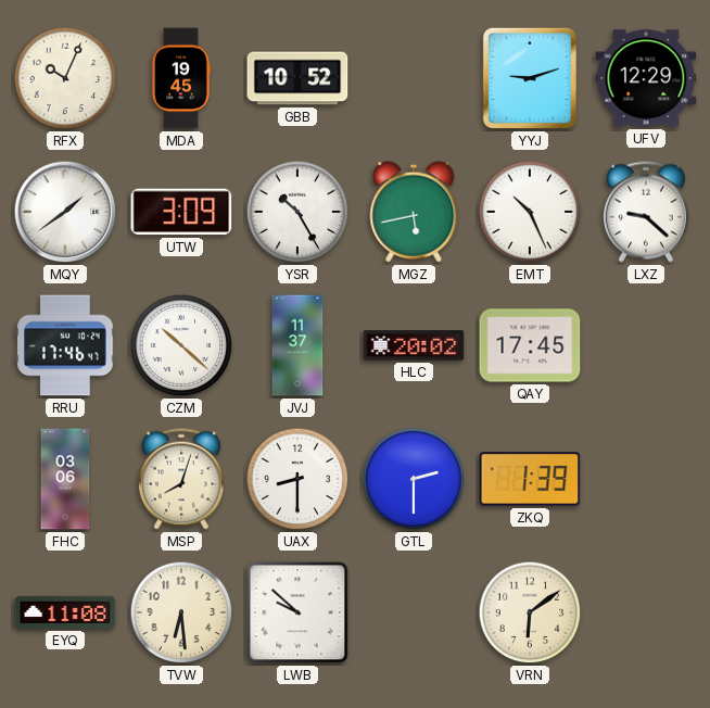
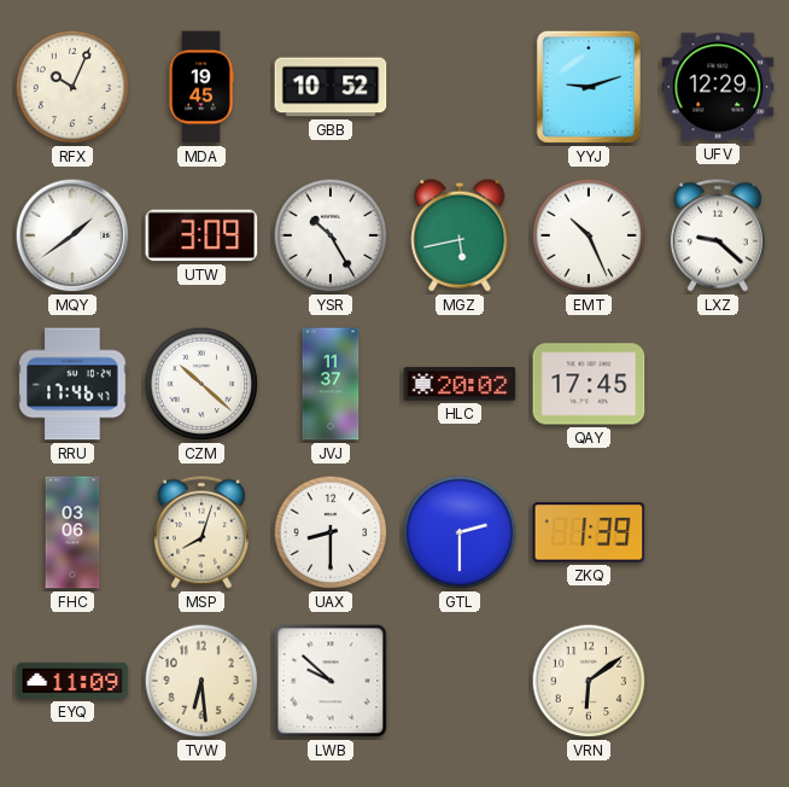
EYQ: 11:08 -> 11:09 (72, 681)
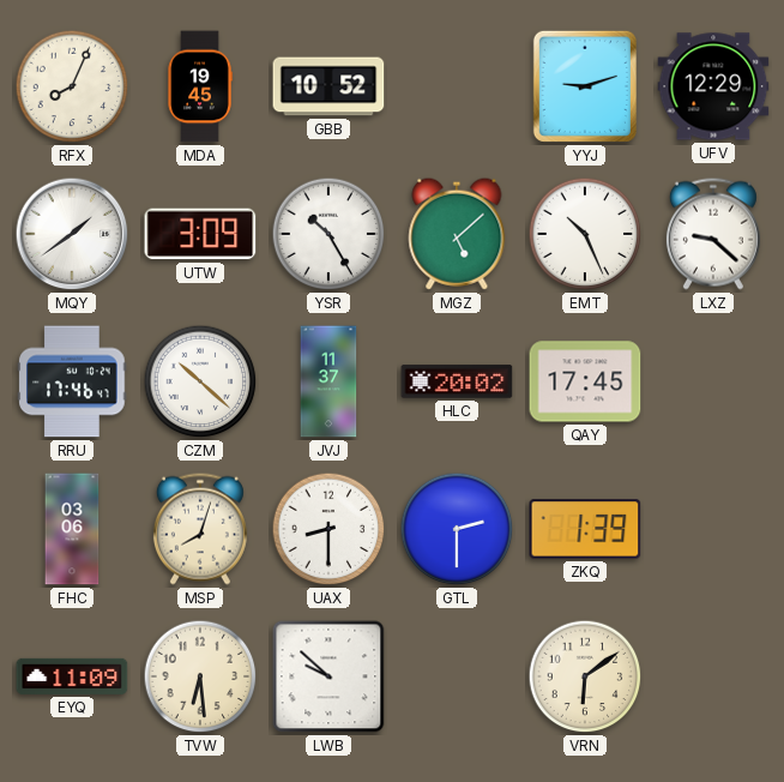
RFX: 10:04 -> 8:04 (72, 86)
MGZ: 5:43 -> 5:08 (457, 234)
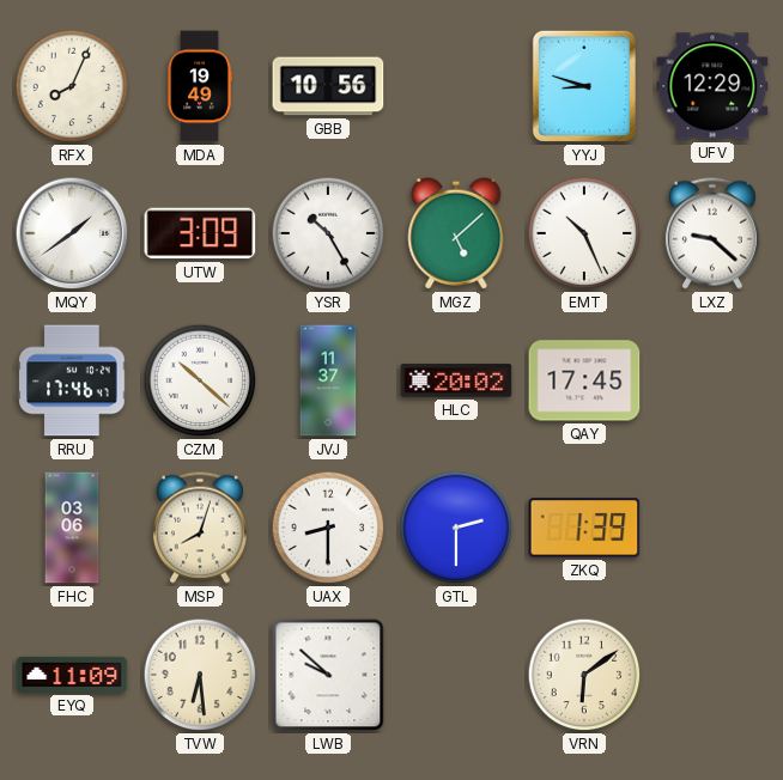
MDA: 19:45 -> 19:49 (200, 86)
GBB: 10:52 -> 10:56 (328, 86)
YYJ: 9:12 -> 8:48 (584, 86)
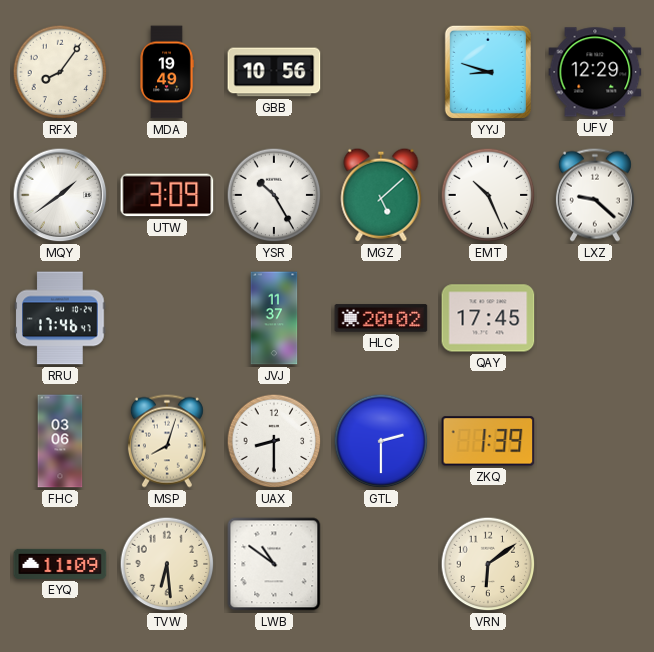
RFX: 8:04 -> 8:06 (60, 72)
CZM: 10:22 -> none (200, 380)
LWB: 9:52 -> 10:51 (274, 564)
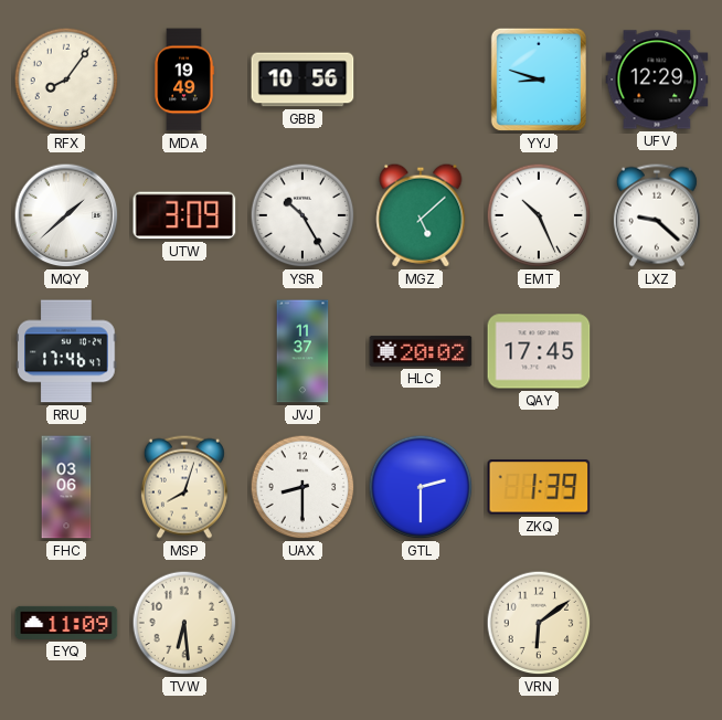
MQY: 1:39 -> 1:38 (66, 215)
LWB: 10:51 -> none (274, 564)
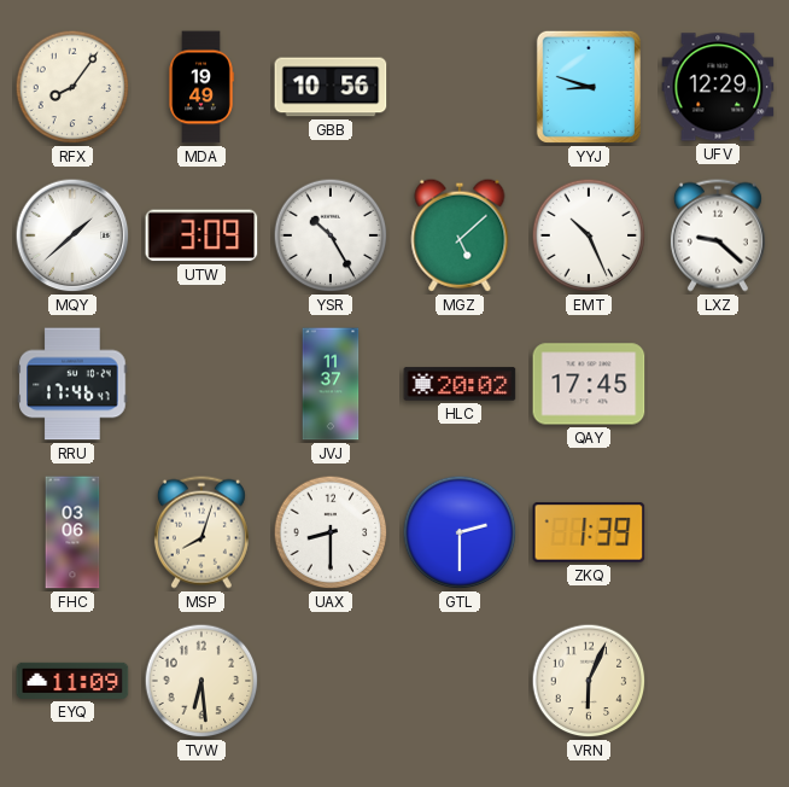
VRN: 6:09 -> 6:04 (589, 681)
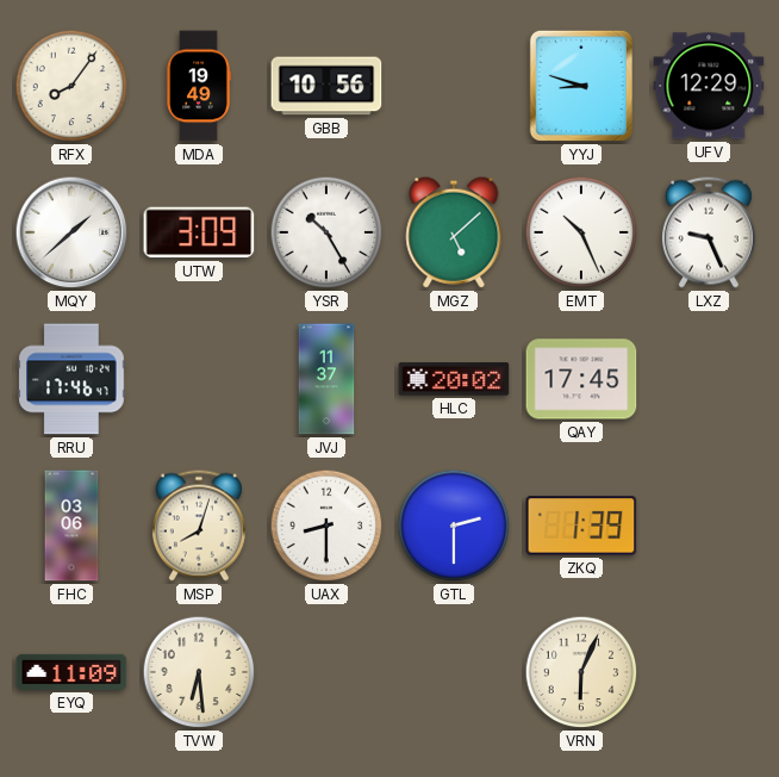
LXZ: 9:22 -> 9:26 (709, 232)
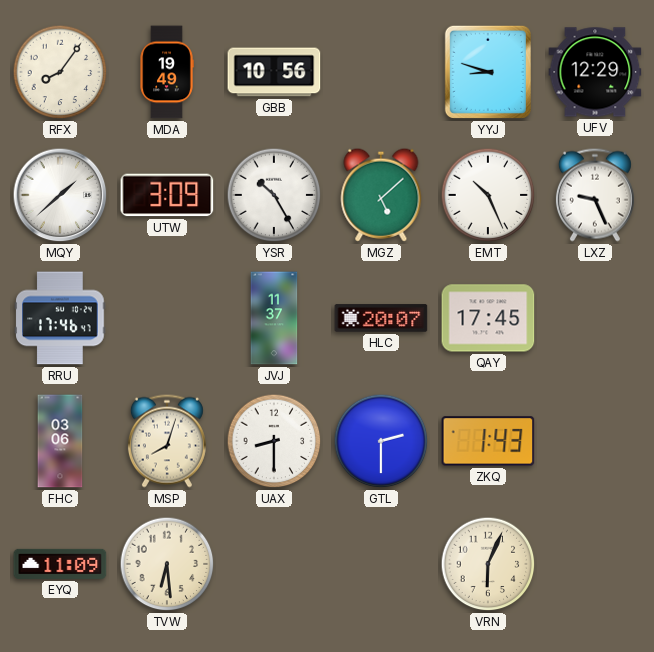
HLC: 20:02 -> 20:07 (381, 318)
ZKQ: 1:39 -> 1:43 (488, 441)
